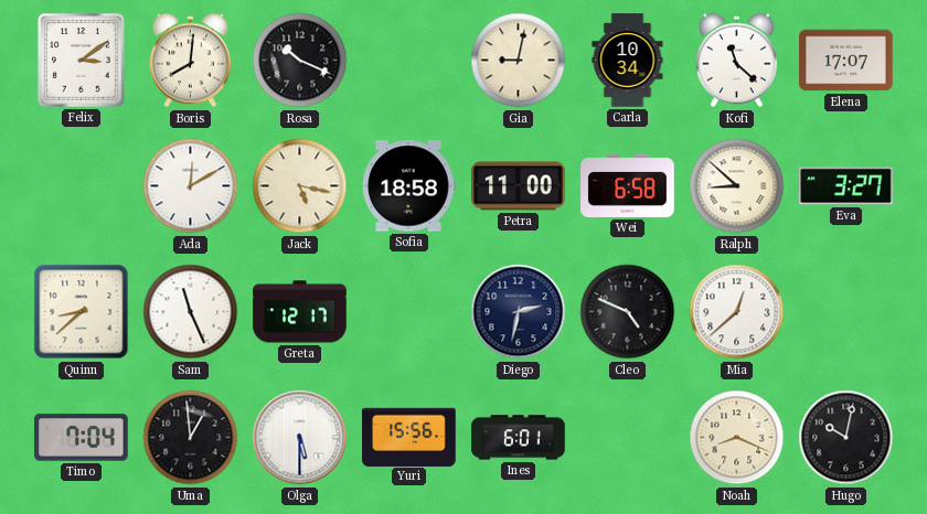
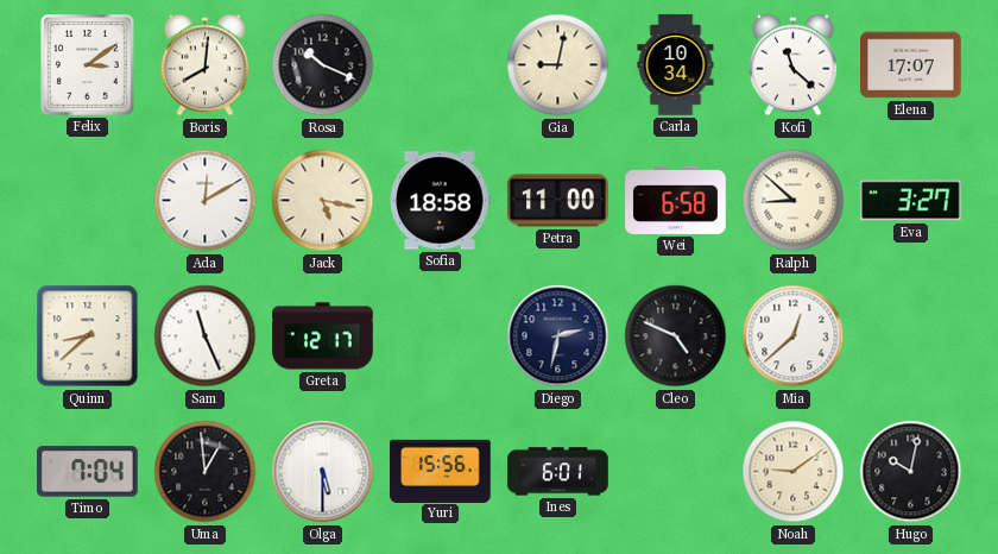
Noah: 8:19 -> 9:09 (794, 472)
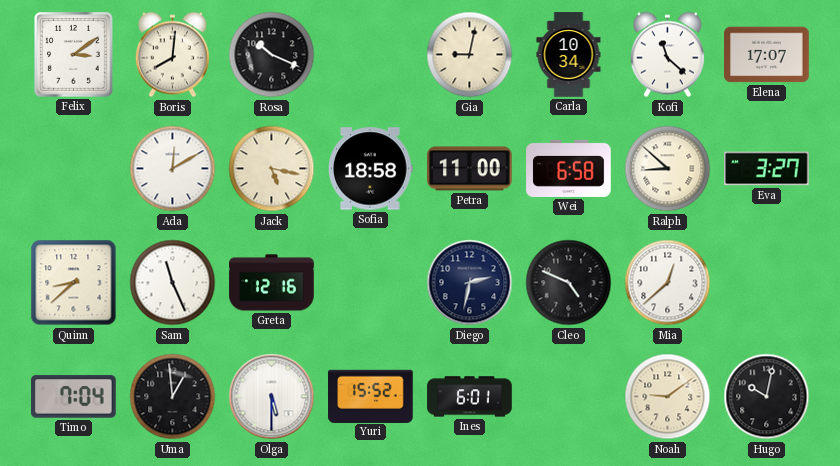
Greta: 12:17 -> 12:16 (272, 283)
Yuri: 15:56 -> 15:52 (371, 396)
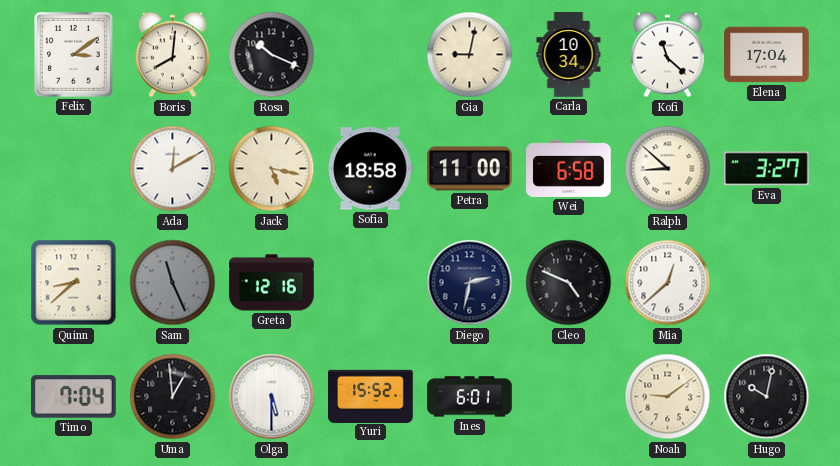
Elena: 17:07 -> 17:04 (767, 55)
Sam dial: white -> grey (173, 283)
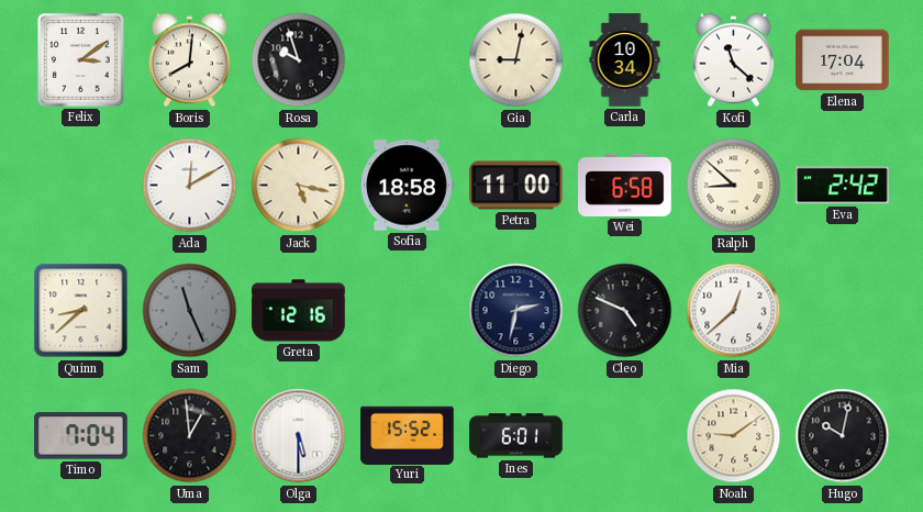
Rosa: 10:19 -> 9:57 (299, 60)
Eva: 3:27 -> 2:42 (843, 186)
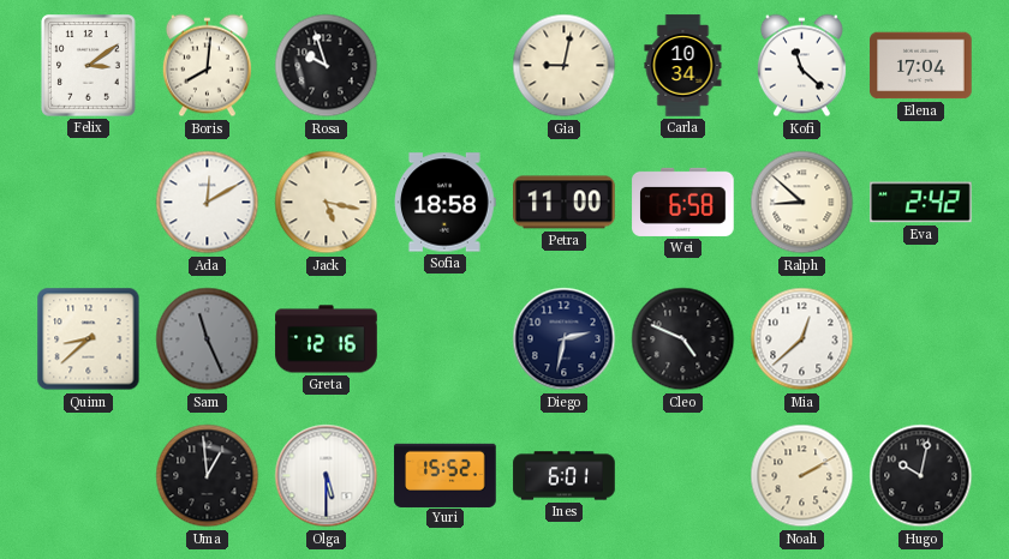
Timo: 7:04 -> none (81, 436)
Noah: 9:09 -> 2:10 (802, 476)
